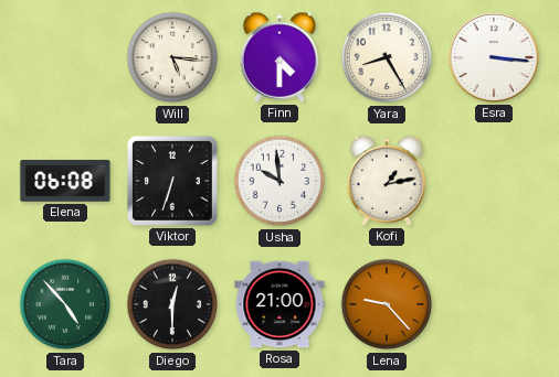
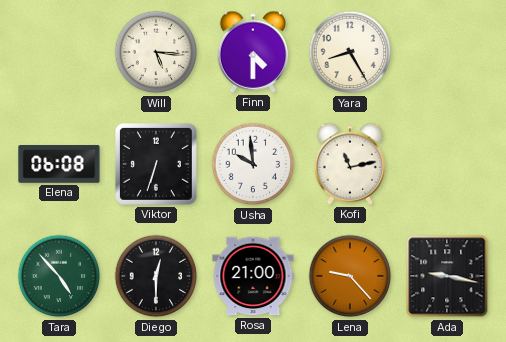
Esra: 3:16 -> none (494, 57)
Kofi: 1:13 -> 11:13 (350, 164)
Ada: none -> 9:17 (447, 276)
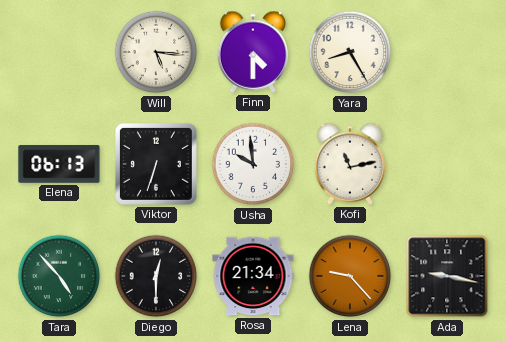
Elena: 06:08 -> 06:13 (59, 164)
Rosa: 21:00 -> 21:34 (253, 276)
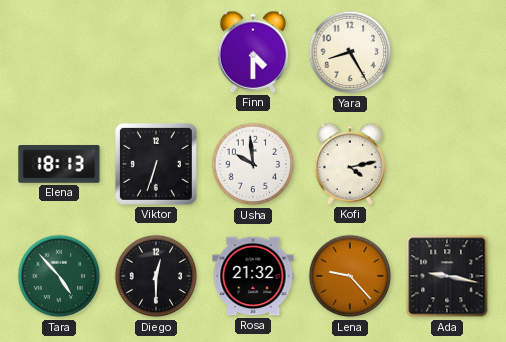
Will: 5:16 -> none (156, 52)
Elena: 06:13 -> 18:13 (59, 164)
Kofi: 11:13 -> 4:13 (350, 164)
Rosa: 21:34 -> 21:32 (253, 276)
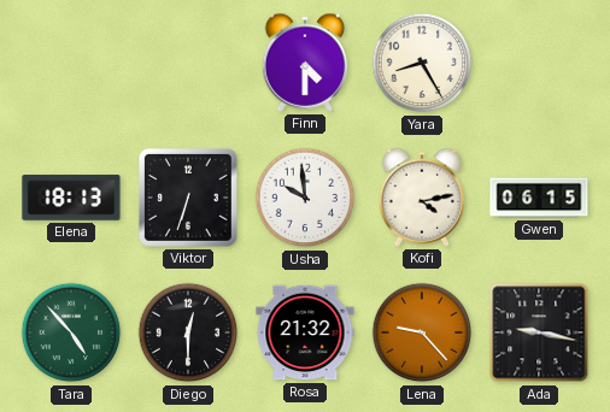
Gwen: none -> 06:15 (539, 198)
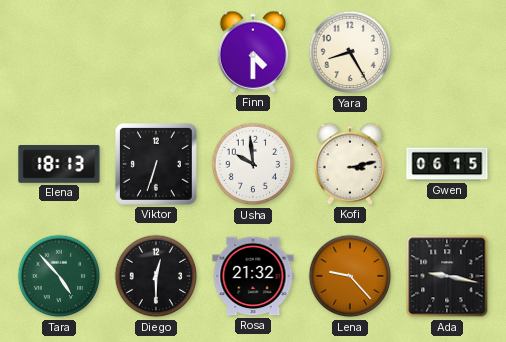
Kofi: 4:13 -> 3:13 (350, 164)
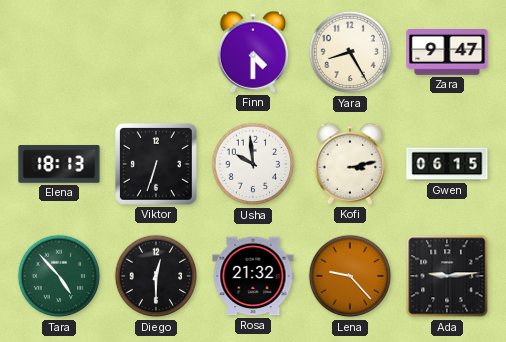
Zara: none -> 9:47 (447, 53)
Ada: 9:17 -> 9:14 (447, 276)
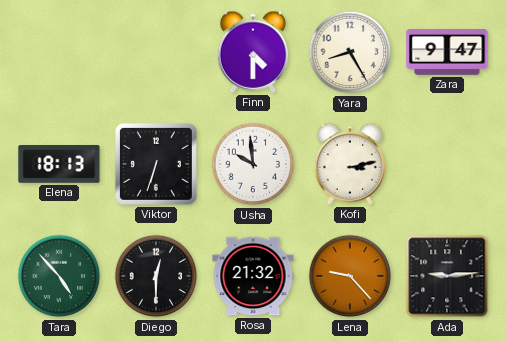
Gwen: 06:15 -> none (447, 164)
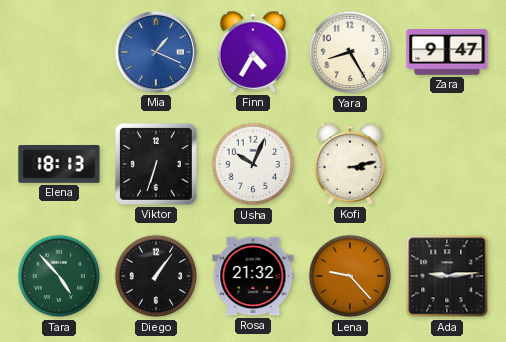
Mia: none -> 1:19 (156, 52)
Finn: 4:30 -> 4:35 (253, 52)
Usha: 9:59 -> 10:04 (253, 164)
Diego: 12:30 -> 1:06 (156, 276)
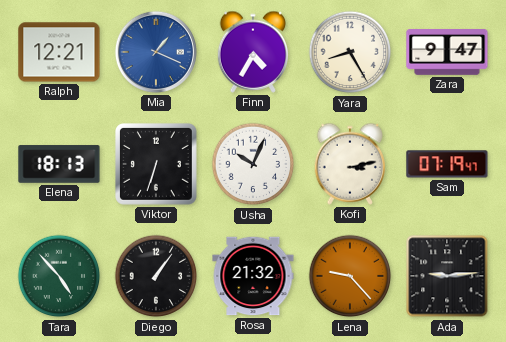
Ralph: none -> 12:21 (59, 52)
Sam: none -> 07:19 (447, 164)
